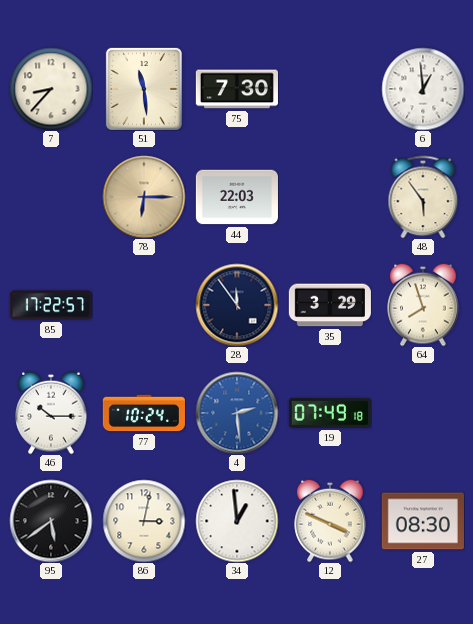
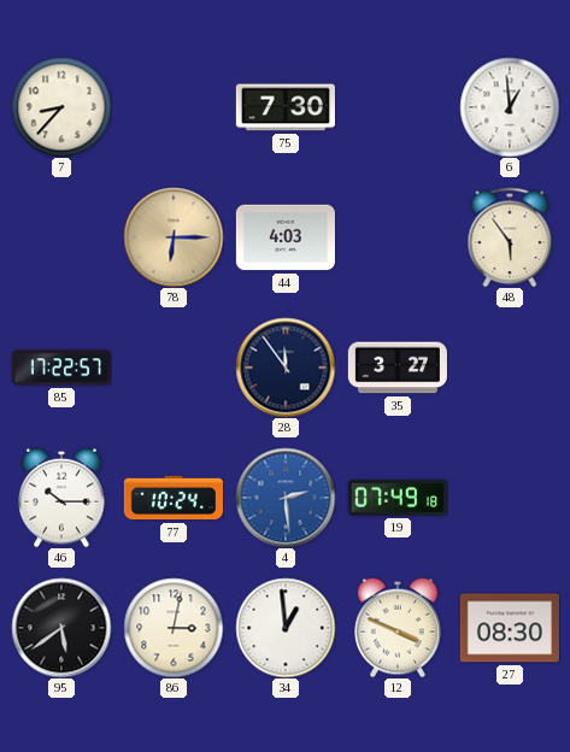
51: 11:29 -> none (144, 89)
44: 22:03 -> 4:03 (286, 237)
35: 3:29 -> 3:27 (398, 368)
64: 7:57 -> none (423, 305)
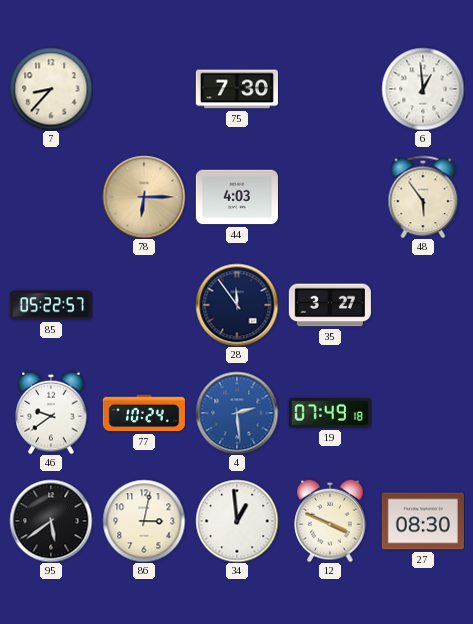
85: 17:22 -> 05:22 (51, 305)
46: 10:15 -> 9:39 (51, 413)
